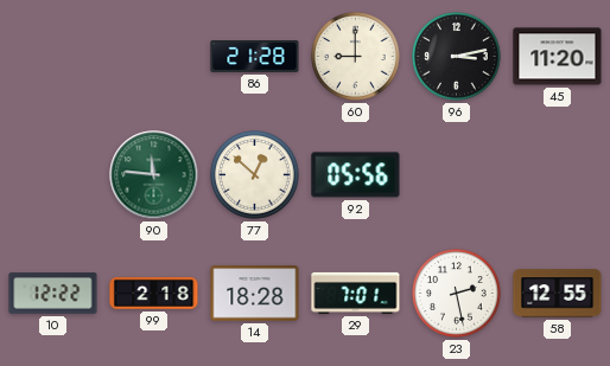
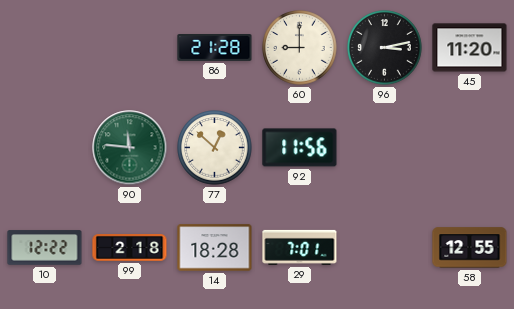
92: 05:56 -> 11:56 (300, 148)
23: 2:28 -> none (457, 294)
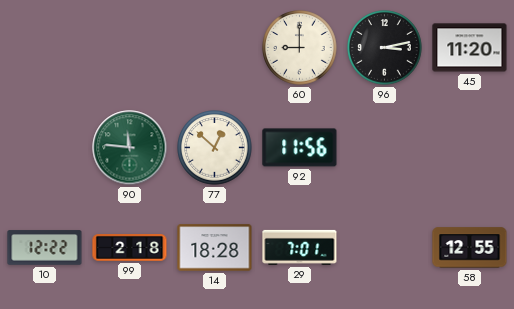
86: 21:28 -> none (215, 48)
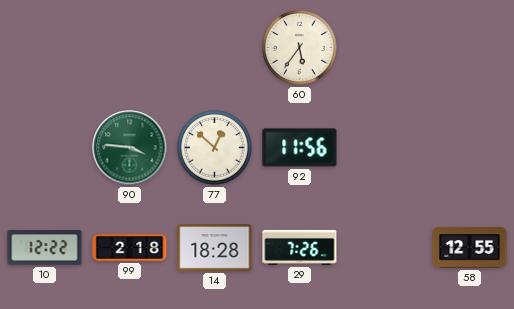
60: 9:00 -> 5:36 (300, 48)
96: 3:13 -> none (385, 48)
45: 11:20 -> none (470, 48)
90: 11:46 -> 3:46 (130, 148)
29: 7:01 -> 7:26 (300, 247)
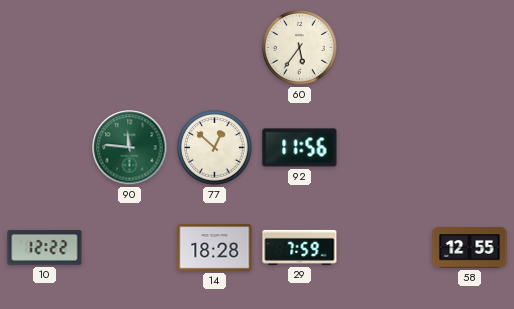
90: 3:46 -> 11:46 (130, 148)
99: 2:18 -> none (130, 248)
29: 7:26 -> 7:59 (300, 247)
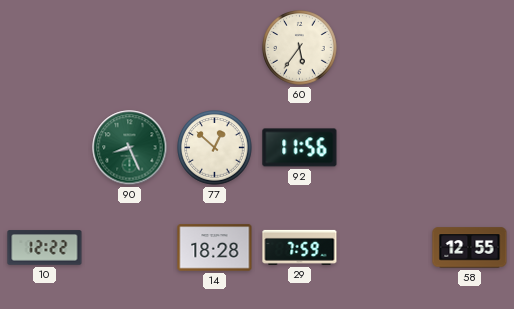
90: 11:46 -> 8:26 (130, 148)
